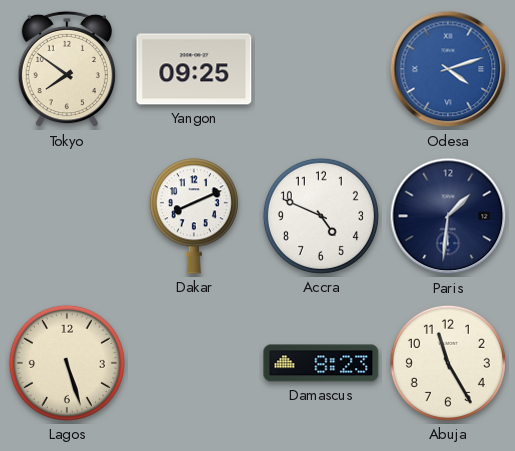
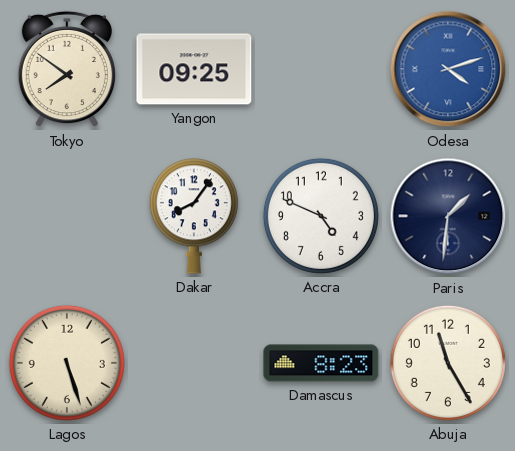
Dakar: 8:11 -> 8:06 (194, 216)
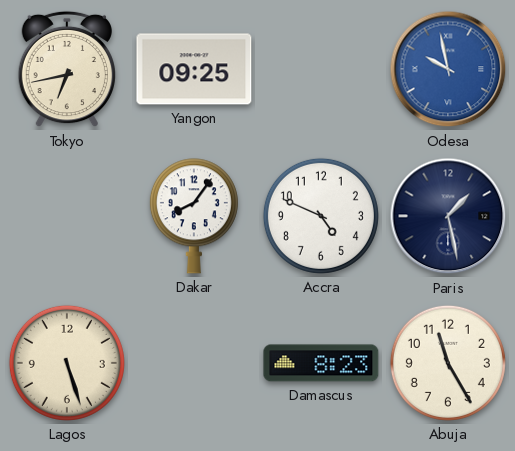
Tokyo: 7:51 -> 6:43 (67, 69)
Odesa: 4:12 -> 9:58 (448, 69)
Paris: 1:31 -> 1:28 (448, 216)
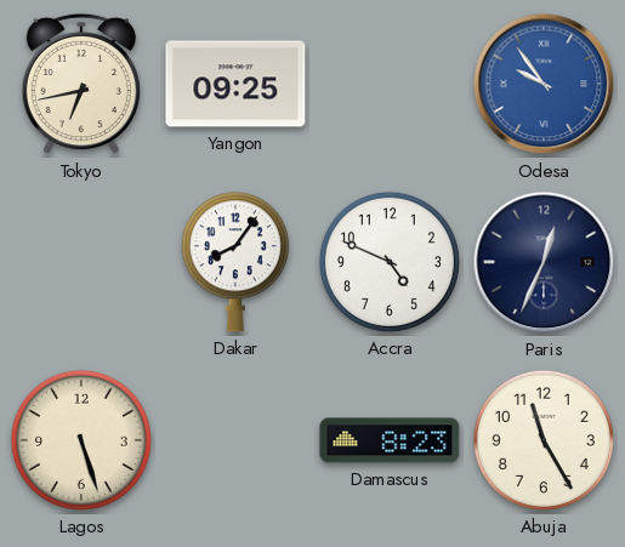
Odesa: 9:58 -> 9:54 (544, 84)
Paris: 1:28 -> 12:34 (544, 262)
